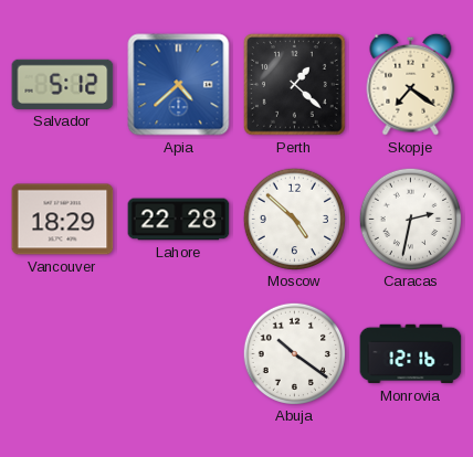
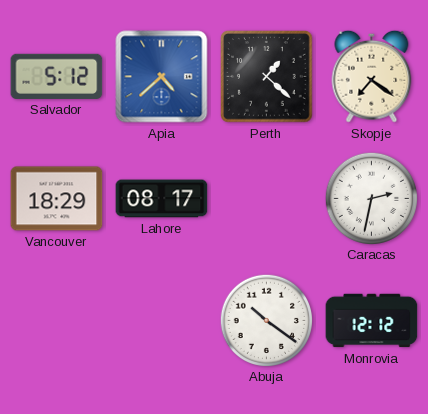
Lahore: 22:28 -> 08:17 (162, 199)
Moscow: 4:52 -> none (294, 219)
Monrovia: 12:16 -> 12:12 (372, 321)
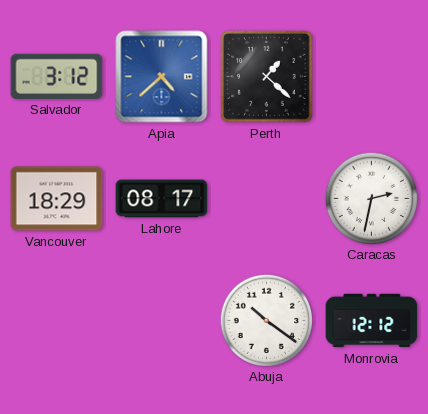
Salvador: 5:12 -> 3:12 (57, 76)
Skopje: 7:21 -> none (372, 76)
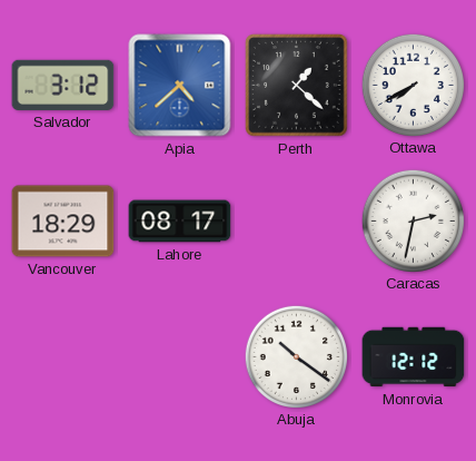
Ottawa: none -> 7:40 (413, 85)
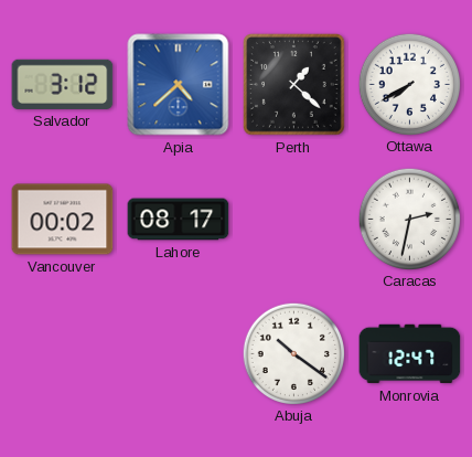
Vancouver: 18:29 -> 00:02 (63, 220)
Monrovia: 12:12 -> 12:47 (410, 354)
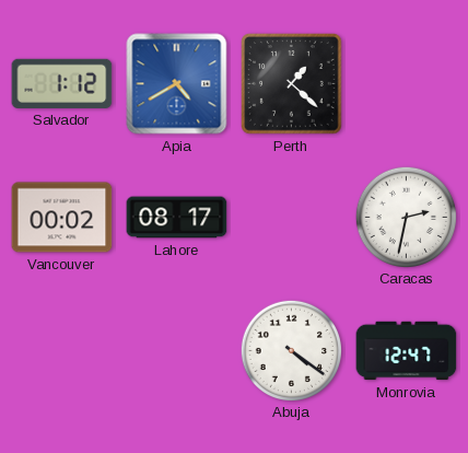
Salvador: 3:12 -> 1:12 (62, 83)
Apia: 4:38 -> 4:40 (177, 84)
Ottawa: 7:40 -> none (409, 84)
Abuja: 10:21 -> 4:21 (291, 350)
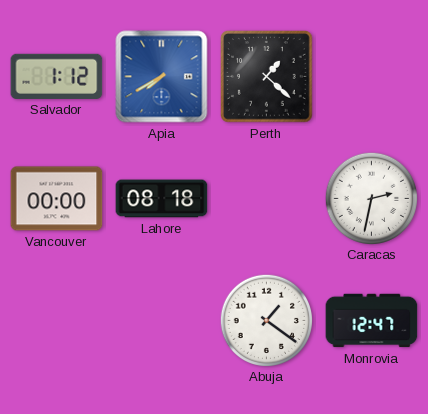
Apia: 4:40 -> 7:40 (162, 77)
Vancouver: 00:02 -> 00:00 (57, 199)
Lahore: 08:17 -> 08:18 (162, 199)
Abuja: 4:21 -> 1:21 (266, 320)
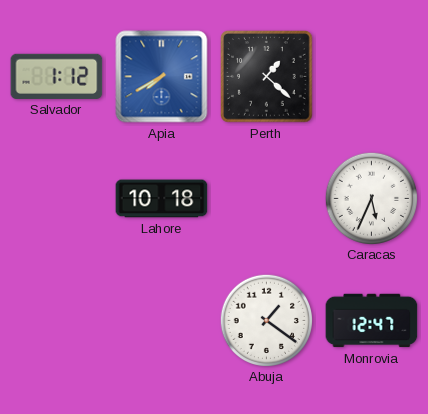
Vancouver: 00:00 -> none (57, 199)
Lahore: 08:18 -> 10:18 (162, 199)
Caracas: 2:32 -> 5:34 (371, 198)
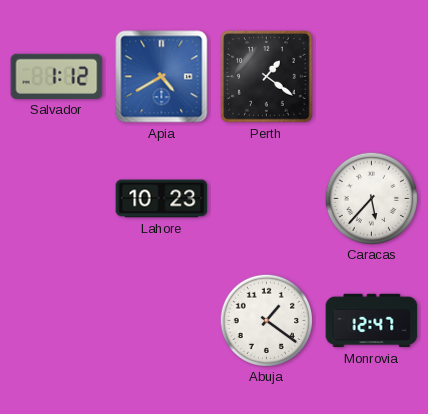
Apia: 7:40 -> 4:40 (162, 77)
Perth: 1:22 -> 1:21 (267, 77)
Lahore: 10:18 -> 10:23 (162, 199)
Caracas: 5:34 -> 5:37 (371, 198)
